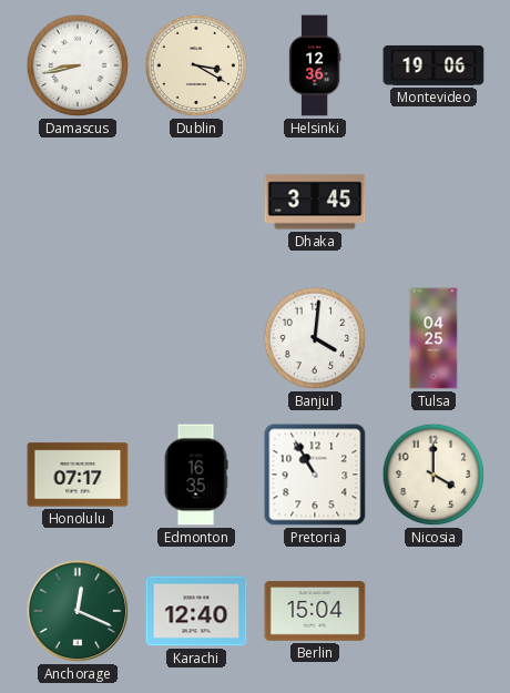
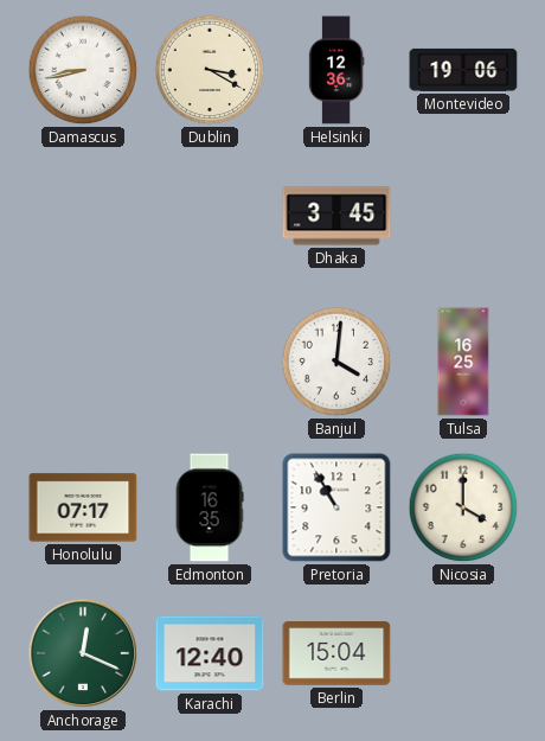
Tulsa: 04:25 -> 16:25 (463, 362)
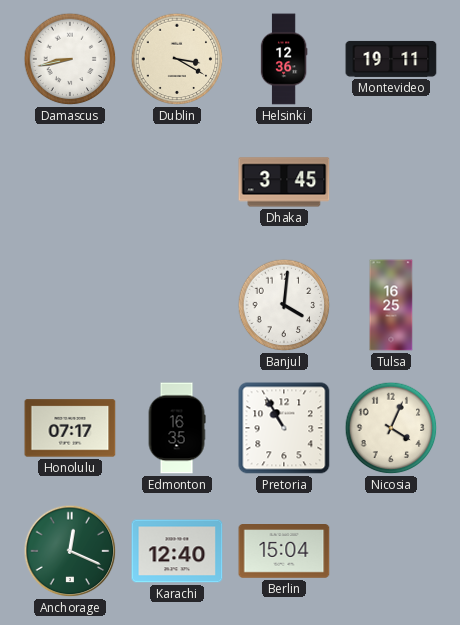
Montevideo: 19:06 -> 19:11 (391, 59)
Nicosia: 4:00 -> 4:04 (391, 428)
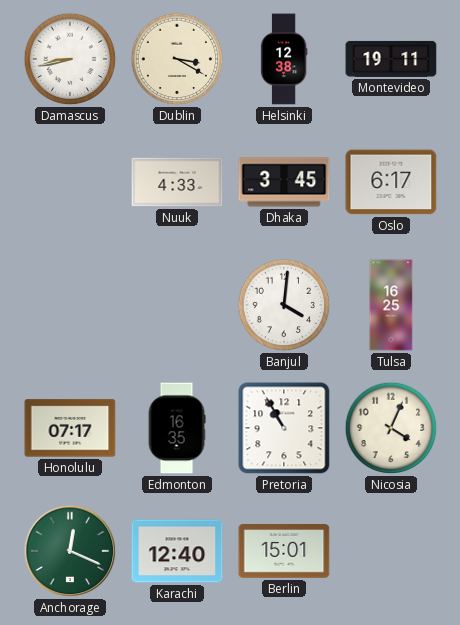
Helsinki: 12:36 -> 12:38 (284, 59)
Nuuk: none -> 4:33 (177, 182)
Oslo: none -> 6:17 (391, 182)
Berlin: 15:04 -> 15:01 (284, 551)
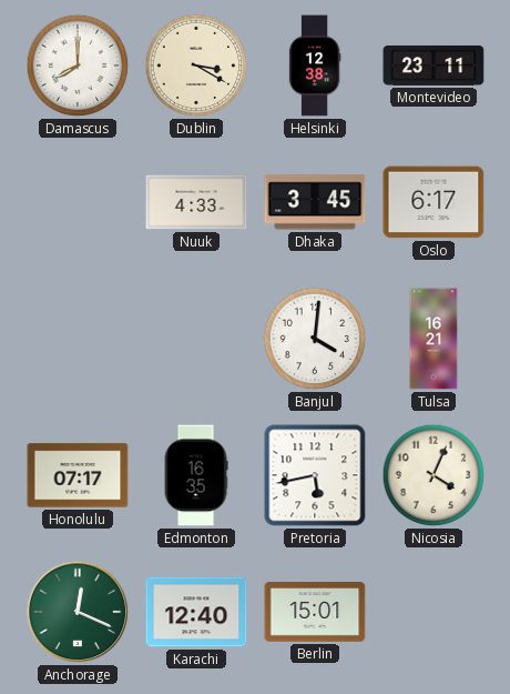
Damascus: 8:43 -> 8:00 (78, 66)
Montevideo: 19:11 -> 23:11 (433, 66)
Tulsa: 16:25 -> 16:21 (433, 339)
Pretoria: 10:55 -> 5:43 (315, 475)
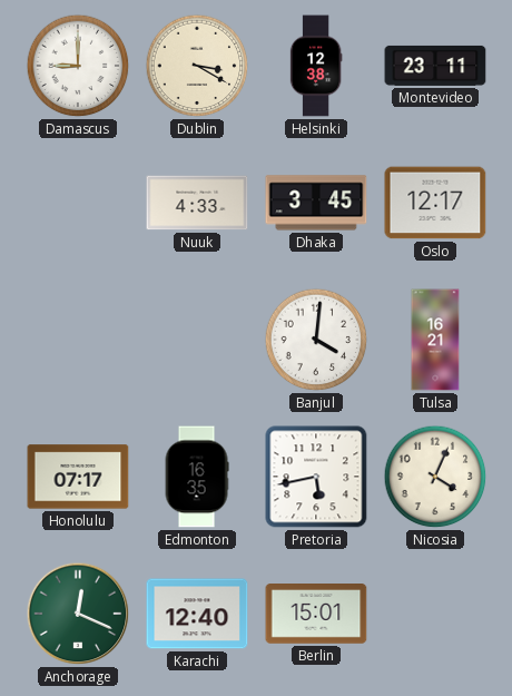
Damascus: 8:00 -> 9:00 (78, 66)
Oslo: 6:17 -> 12:17 (435, 203)
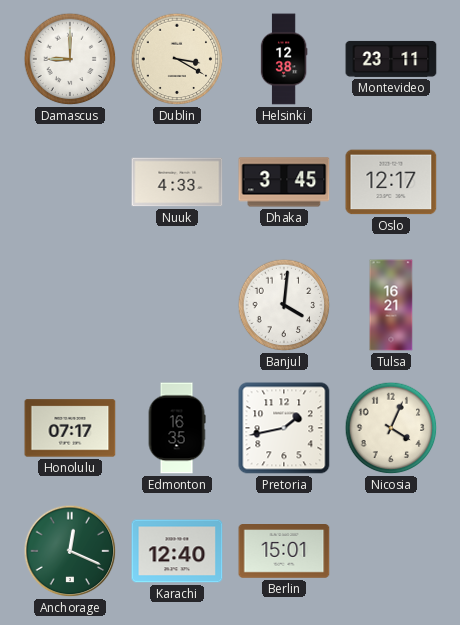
Pretoria: 5:43 -> 1:43 (284, 428)
